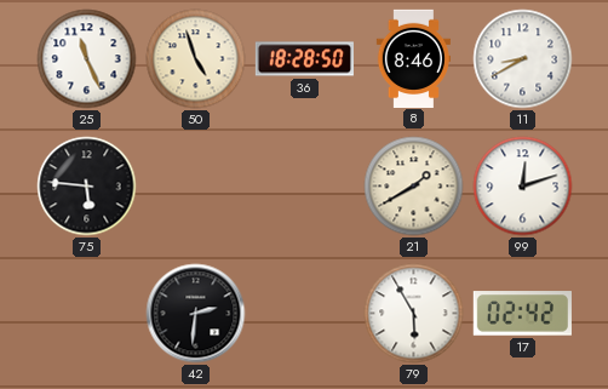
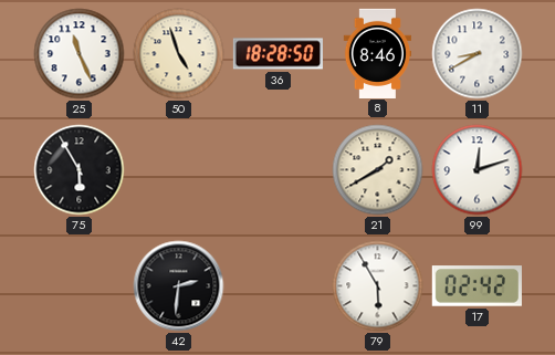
75: 5:46 -> 5:55 (80, 170)
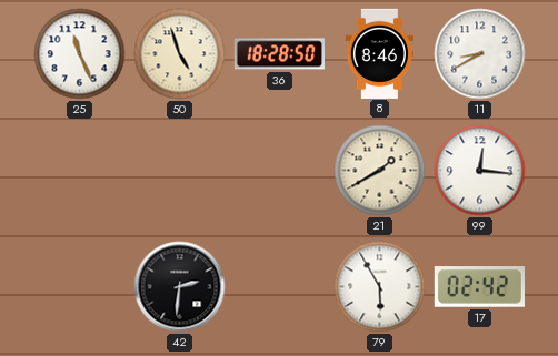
75: 5:55 -> none (80, 170)
99: 12:12 -> 12:16 (480, 171)
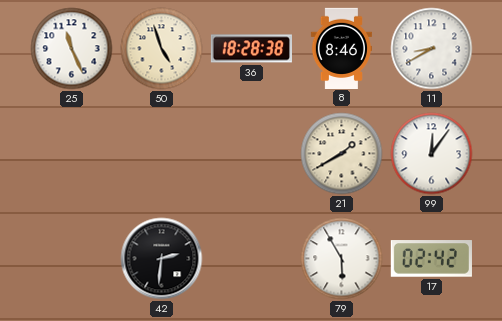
36: 18:28:50 -> 18:28:38 (251, 49)
99: 12:16 -> 12:06 (432, 154)
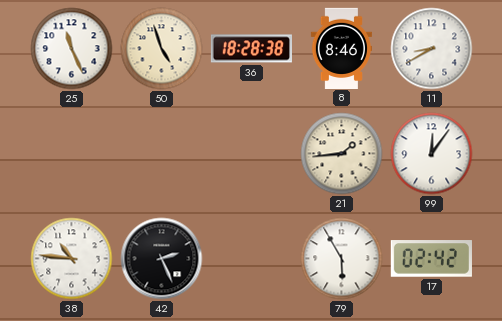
21: 1:40 -> 1:44 (342, 154)
38: none -> 10:46 (72, 259)
42: 2:31 -> 2:26 (162, 259)
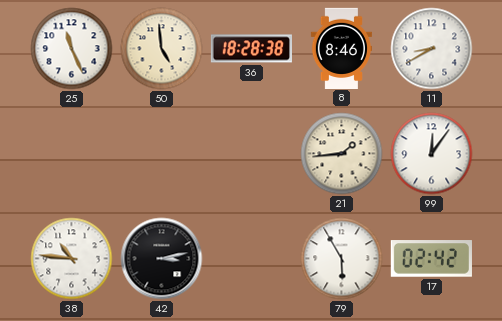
50: 4:57 -> 4:59 (162, 49)
42: 2:26 -> 3:13 (162, 259)
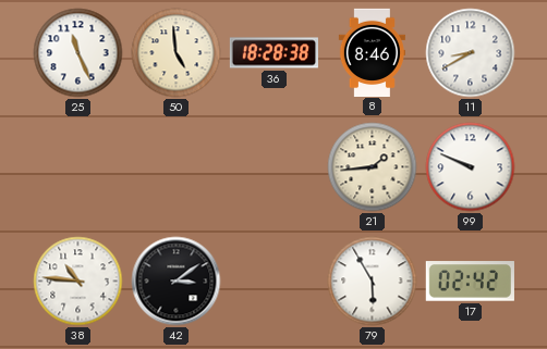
99: 12:06 -> 9:49 (471, 167)
42: 3:13 -> 3:09 (177, 282)
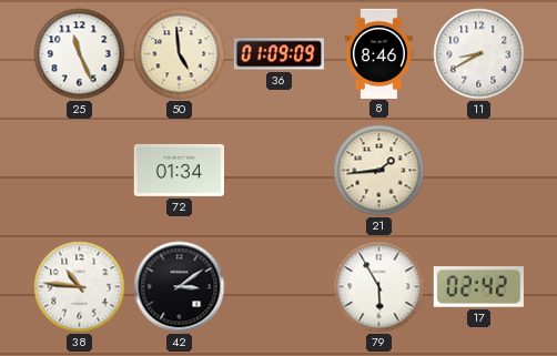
36: 18:28 -> 01:09 (278, 54)
72: none -> 01:34 (179, 170)
99: 9:49 -> none (471, 167)
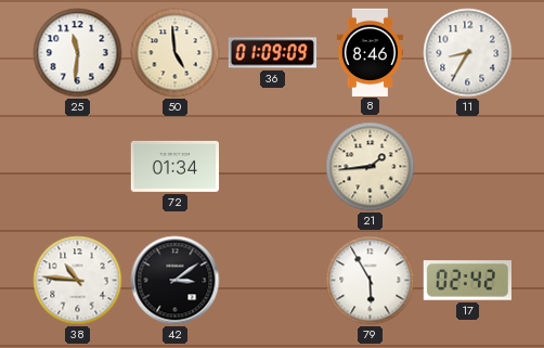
25: 11:26 -> 11:31 (78, 53)
11: 8:40 -> 8:35 (468, 53)
